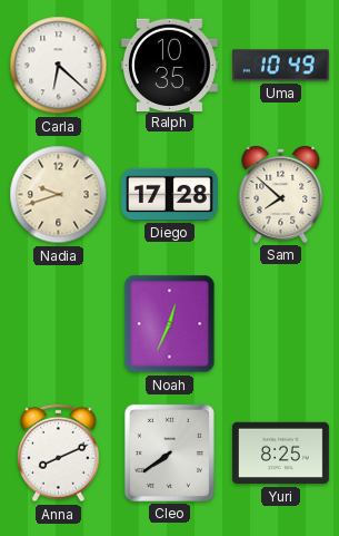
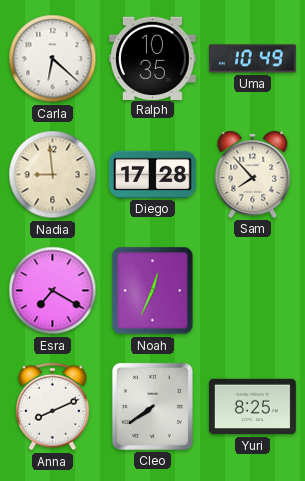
Nadia: 9:42 -> 8:59 (53, 175)
Sam: 7:52 -> 7:53 (253, 174)
Esra: none -> 7:20 (53, 291)
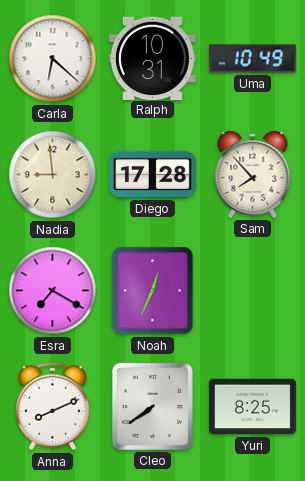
Ralph: 10:35 -> 10:31 (152, 58)
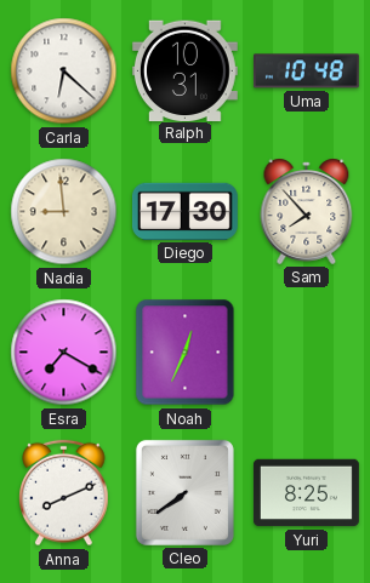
Uma: 10:49 -> 10:48 (306, 72)
Diego: 17:28 -> 17:30 (184, 211)
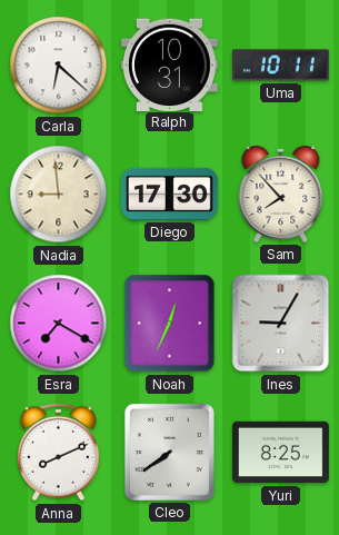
Uma: 10:48 -> 10:11 (280, 66)
Ines: none -> 9:05 (281, 324)
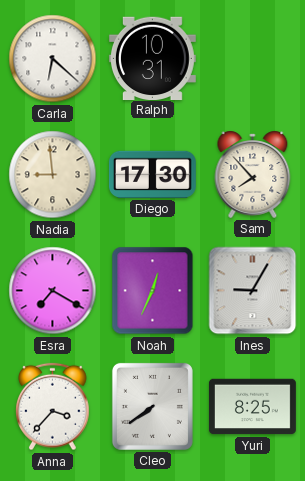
Uma: 10:11 -> none (280, 66)
Anna: 8:11 -> 3:37 (53, 407)
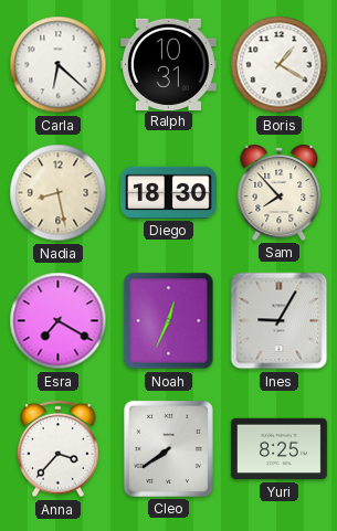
Boris: none -> 1:20 (280, 65)
Nadia: 8:59 -> 8:28 (59, 193)
Diego: 17:30 -> 18:30 (168, 192)
